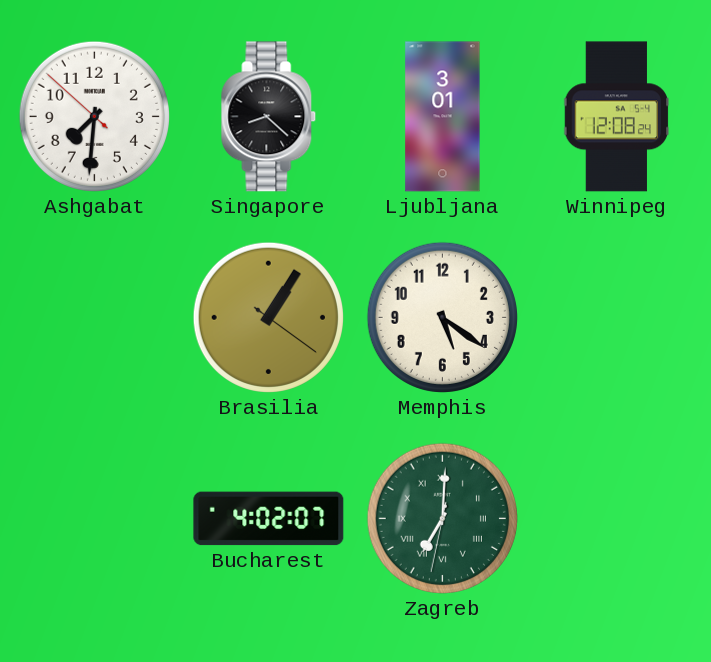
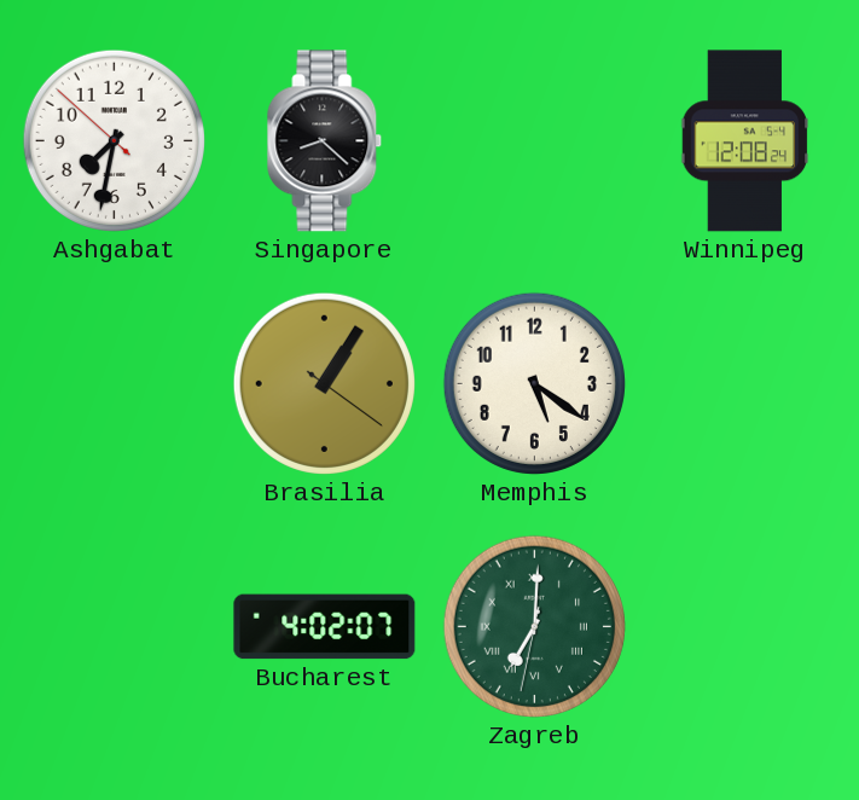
Ashgabat: 7:30 -> 7:31 (114, 140)
Ljubljana: 3:01 -> none (443, 117)
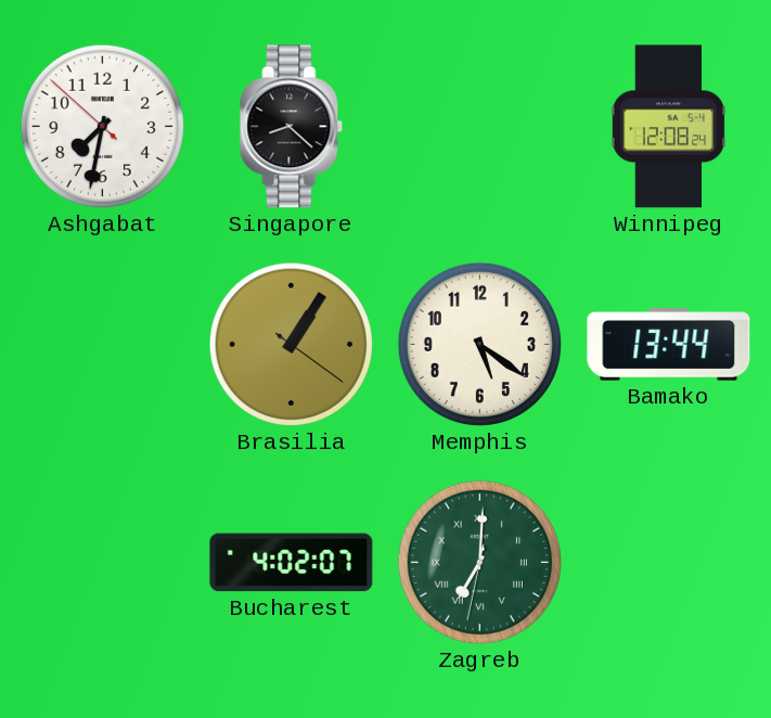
Bamako: none -> 13:44 (669, 345)
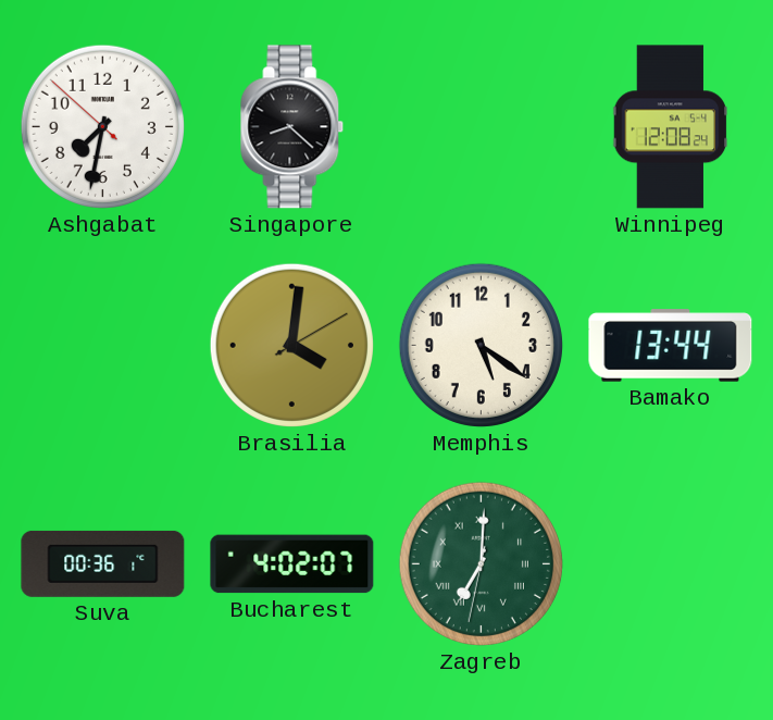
Brasilia: 1:05 -> 4:01 (291, 345)
Suva: none -> 00:36 (103, 563)
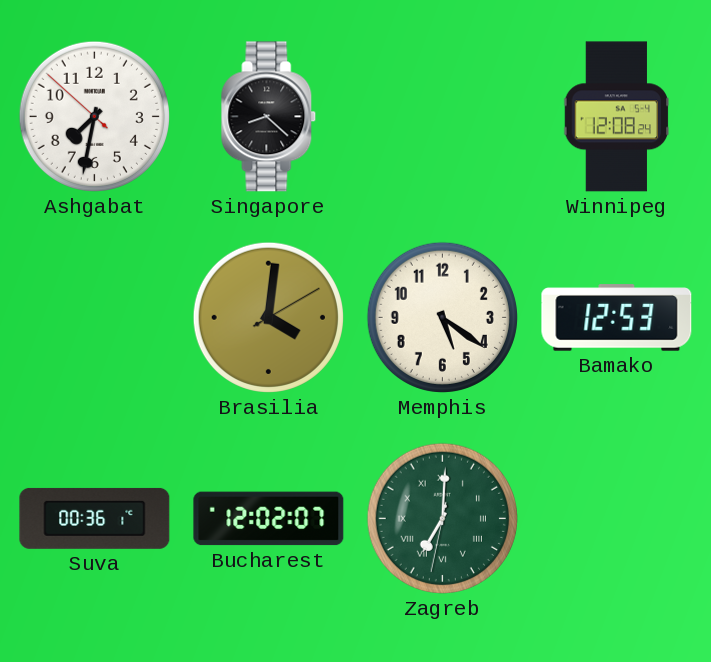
Bamako: 13:44 -> 12:53 (617, 318)
Bucharest: 4:02 -> 12:02 (269, 519)
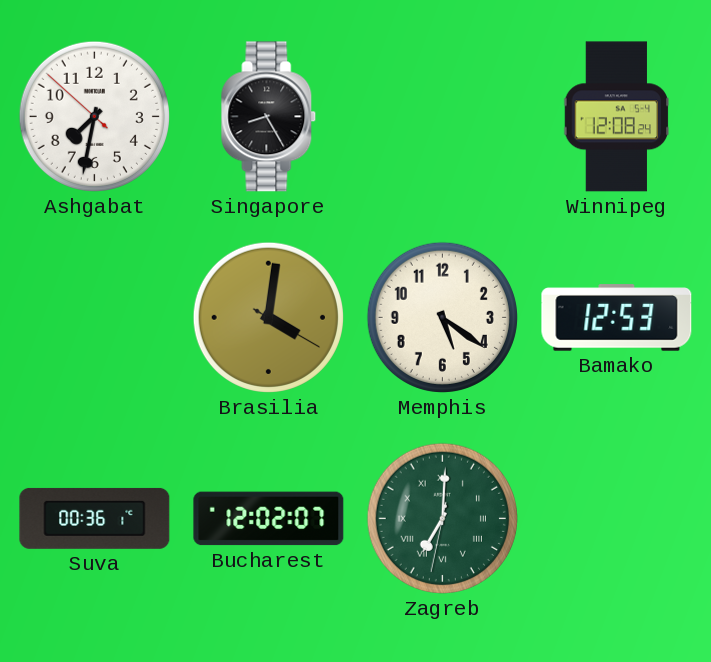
Singapore: 8:22 -> 8:25 (269, 117)
Brasilia: 4:01:10 -> 4:01:20 (268, 317)
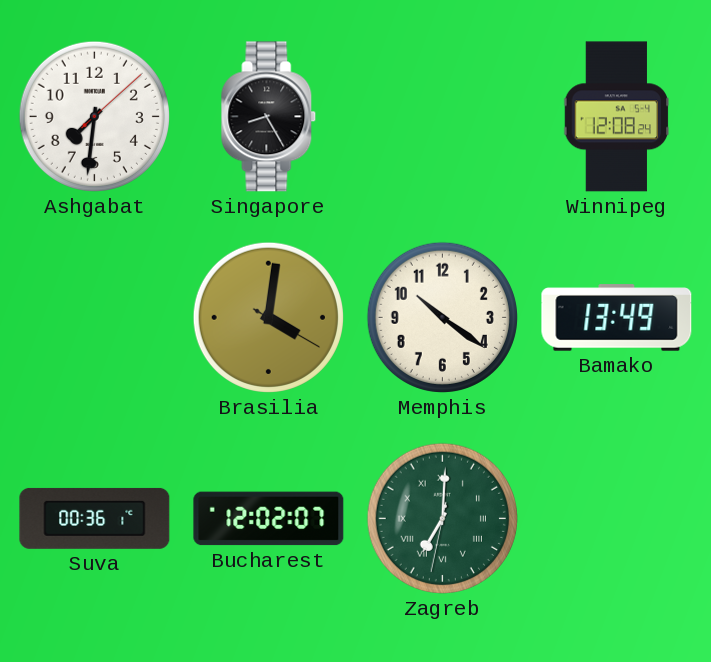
Ashgabat: 7:31:52 -> 7:31:08 (94, 116)
Memphis: 5:21 -> 10:21 (442, 317)
Bamako: 12:53 -> 13:49 (617, 318)
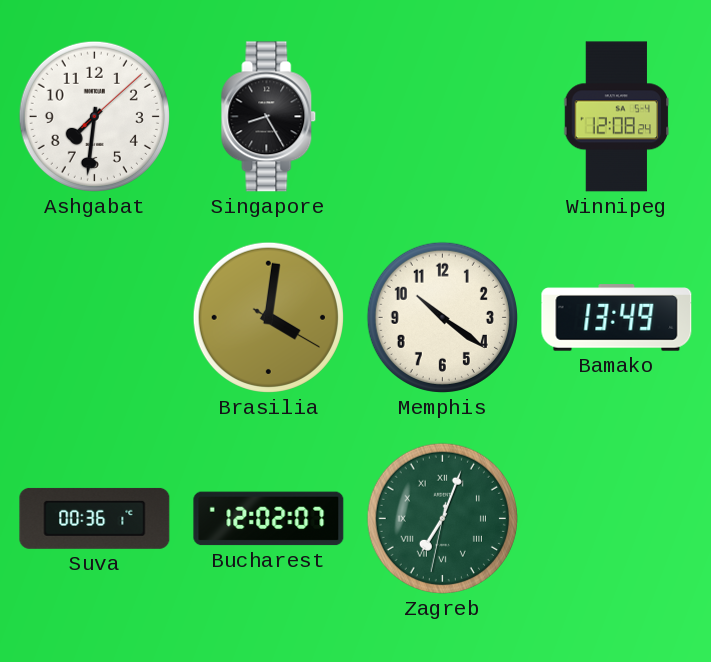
Zagreb: 7:00 -> 7:03 (442, 518)
